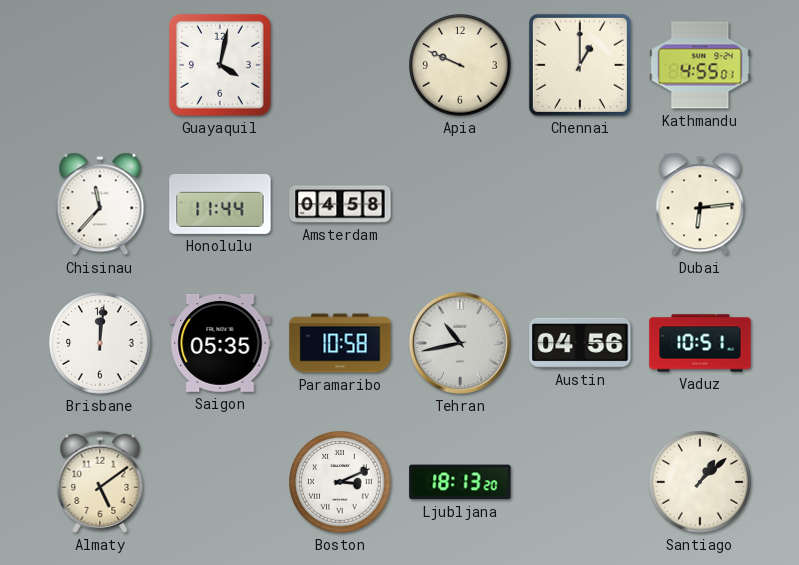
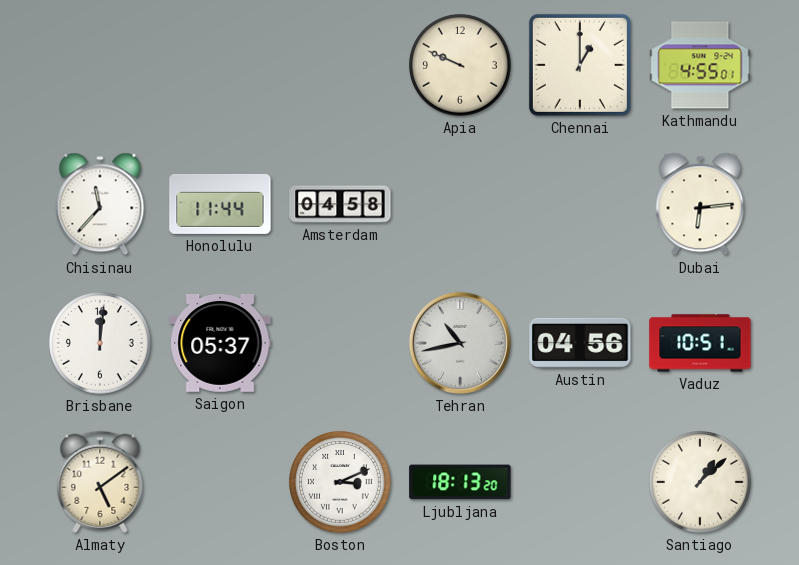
Guayaquil: 4:02 -> none (220, 65)
Saigon: 05:35 -> 05:37 (220, 343)
Paramaribo: 10:58 -> none (340, 343)
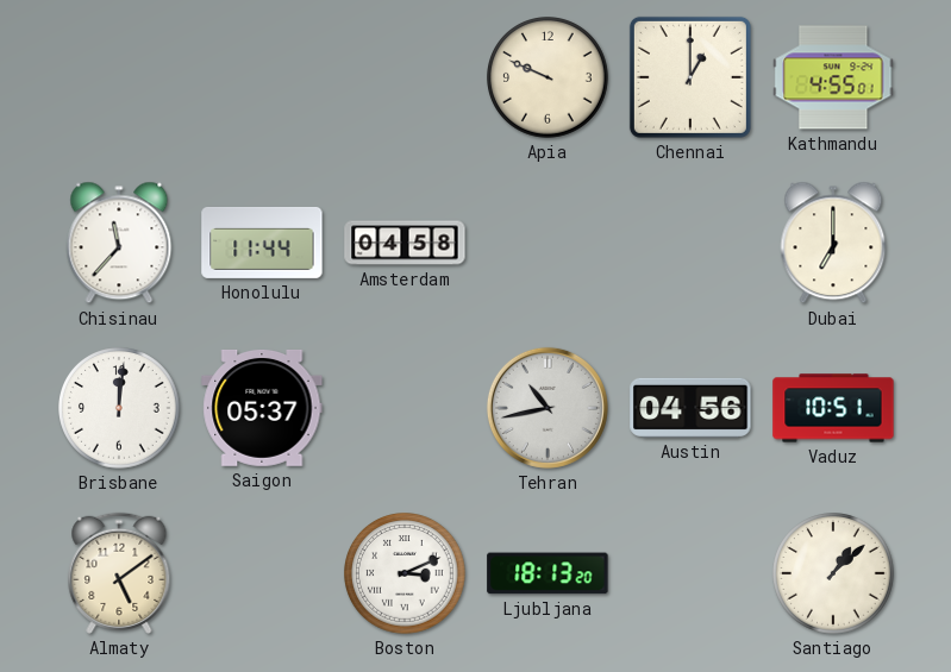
Dubai: 6:14 -> 7:00 (833, 243)
